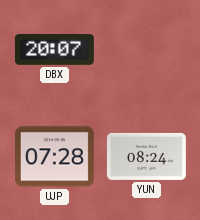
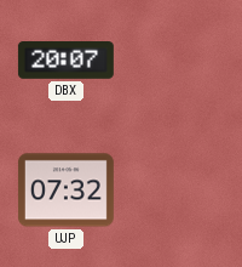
UJP: 07:28 -> 07:32 (65, 191)
YUN: 08:24 -> none (146, 156)
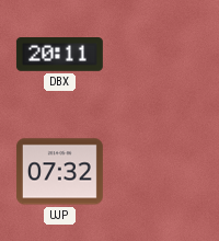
DBX: 20:07 -> 20:11 (59, 55)
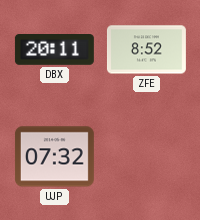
ZFE: none -> 8:52 (146, 50)
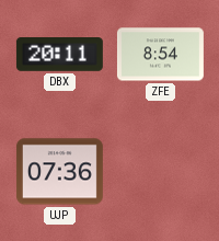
ZFE: 8:52 -> 8:54 (160, 55)
UJP: 07:32 -> 07:36 (59, 172)
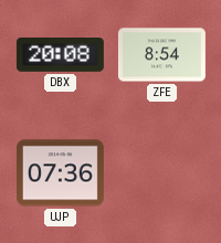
DBX: 20:11 -> 20:08 (60, 55)
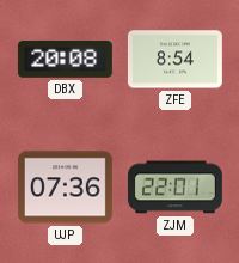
ZJM: none -> 22:01 (174, 188)
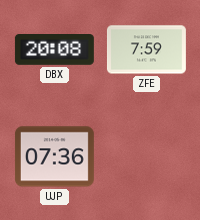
ZFE: 8:54 -> 7:59 (146, 50)
ZJM: 22:01 -> none (174, 188)
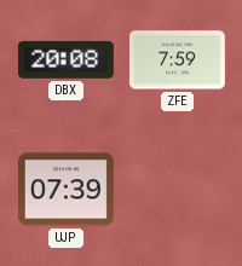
UJP: 07:36 -> 07:39 (65, 190)
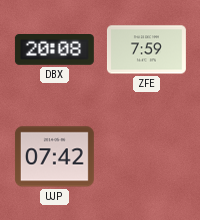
UJP: 07:39 -> 07:42 (54, 157)
